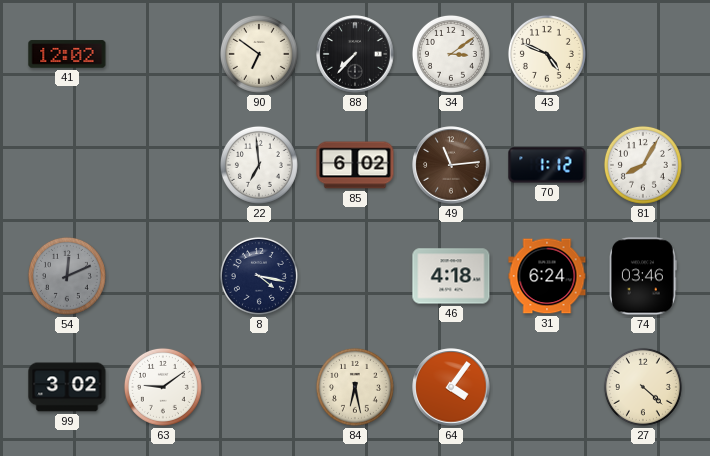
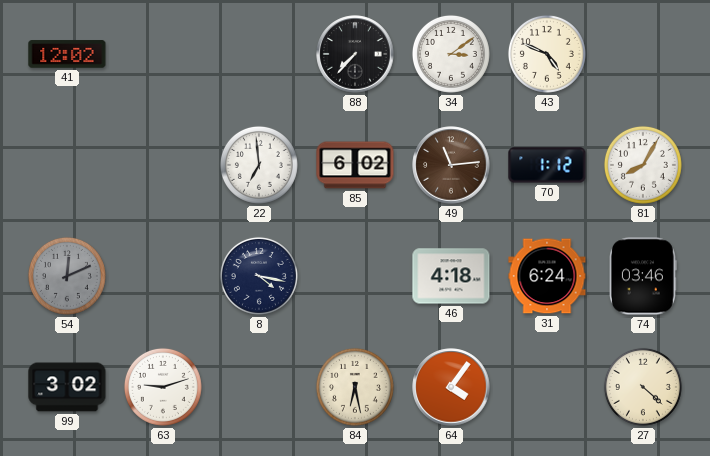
90: 6:51 -> none (259, 54)
63: 9:09 -> 9:12 (163, 387)
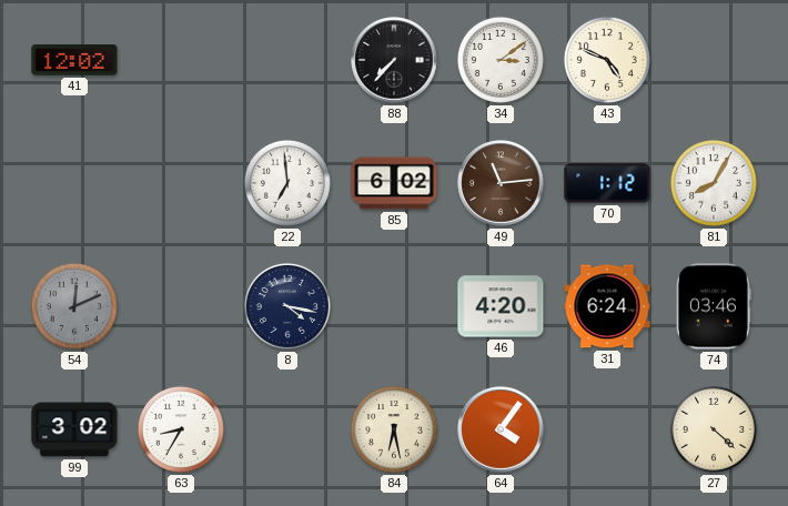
46: 4:18 -> 4:20 (501, 306)
63: 9:12 -> 8:35 (181, 429)
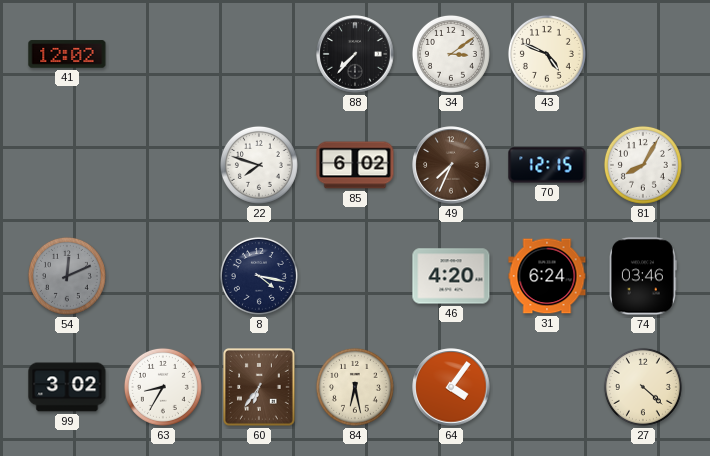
22: 6:59 -> 7:48 (259, 165)
49: 11:14 -> 7:34 (451, 165)
70: 1:12 -> 12:15 (547, 165)
60: none -> 6:36 (260, 388)
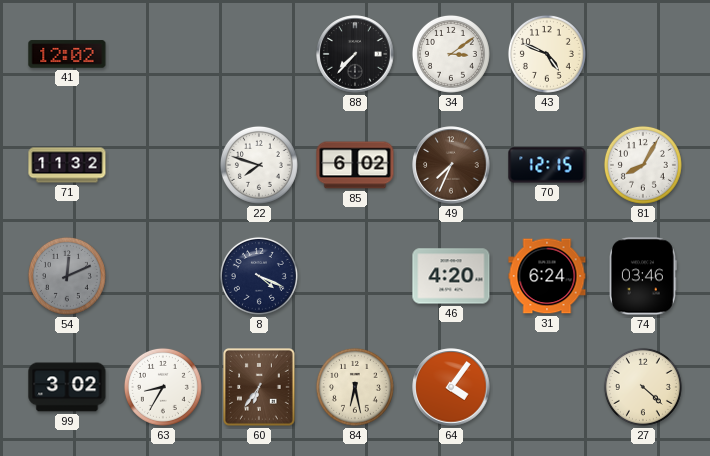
71: none -> 11:32 (67, 165)
8: 4:17 -> 4:19 (259, 276)
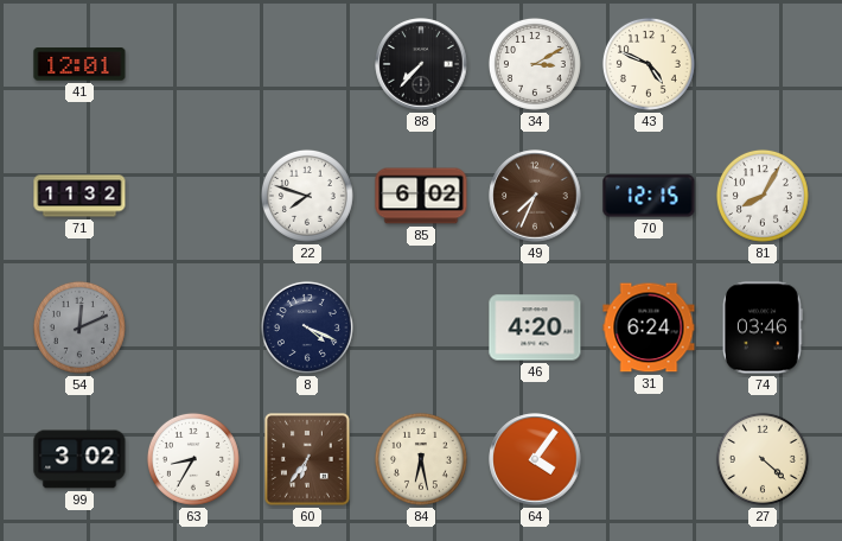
41: 12:02 -> 12:01 (79, 64)
34: 3:09 -> 3:10 (535, 64)
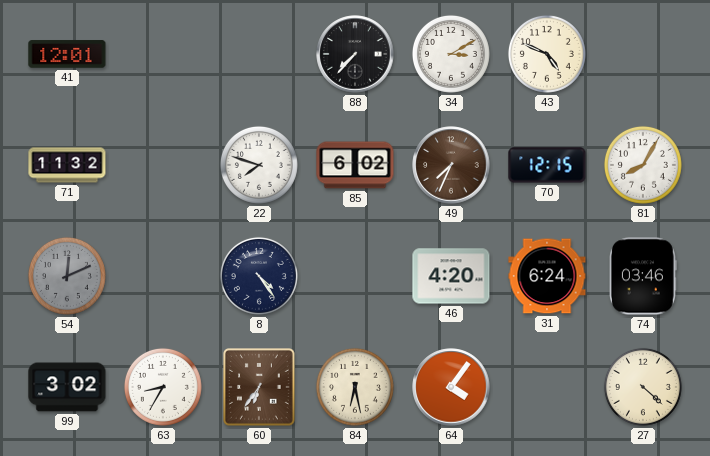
8: 4:19 -> 4:24 (259, 276)
